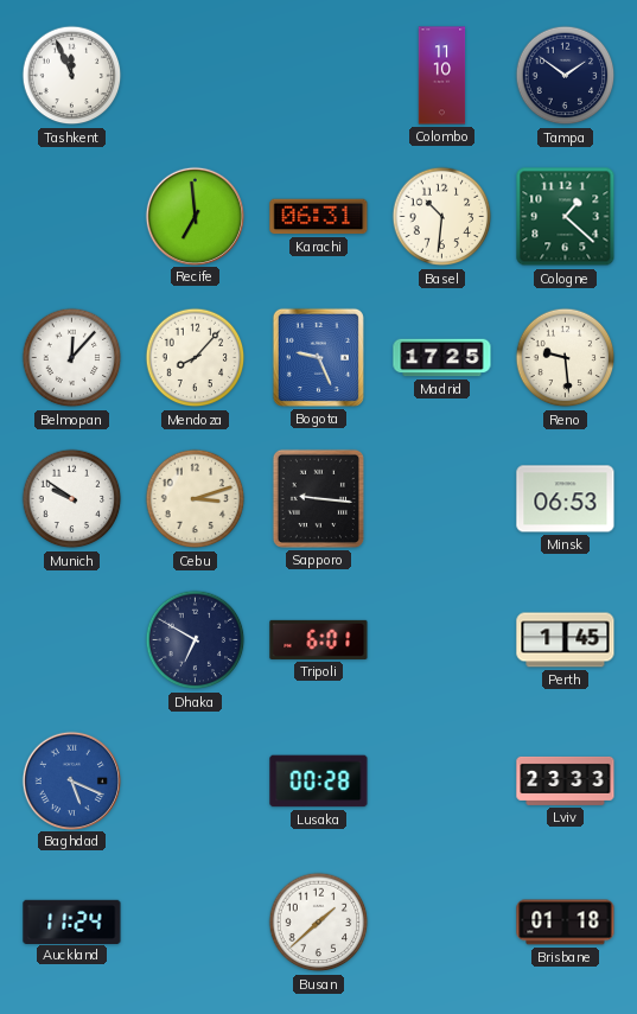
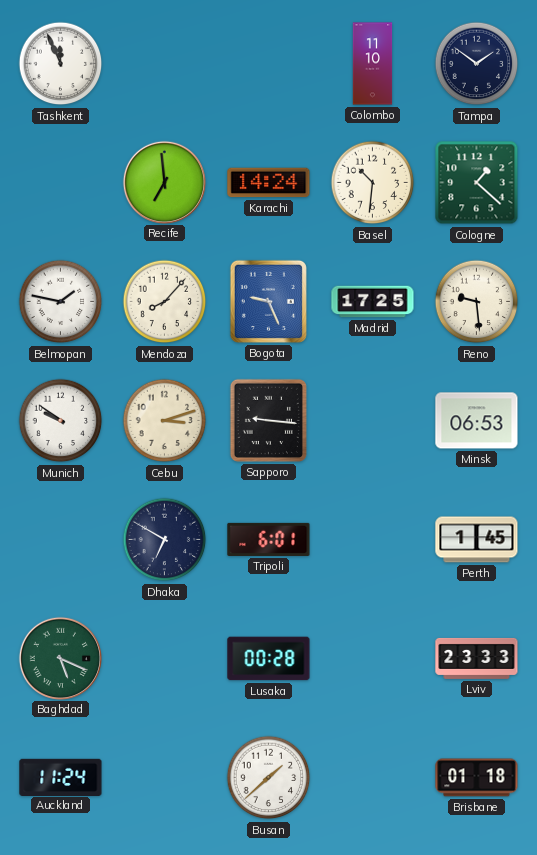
Karachi: 06:31 -> 14:24 (269, 183)
Belmopan: 12:07 -> 1:47 (61, 302)
Baghdad dial: blue -> green (60, 658)
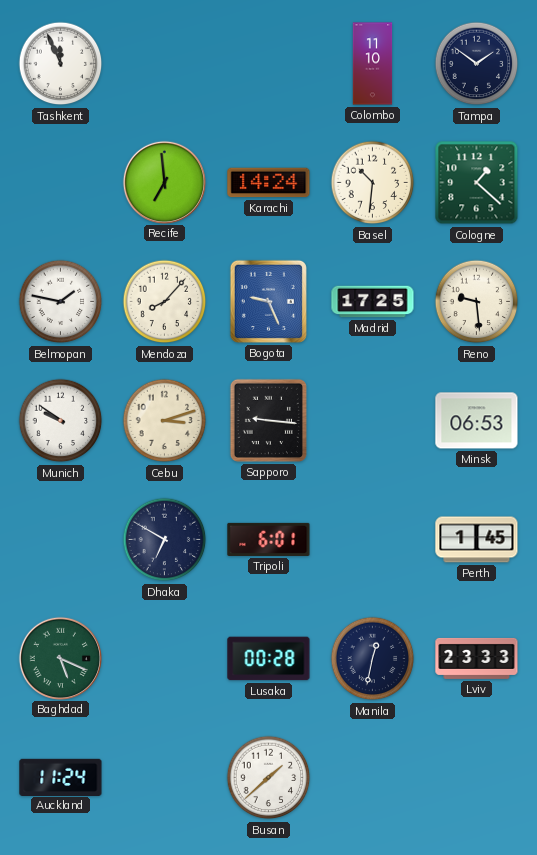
Manila: none -> 12:32 (373, 659)
Brisbane: 01:18 -> none (477, 778)
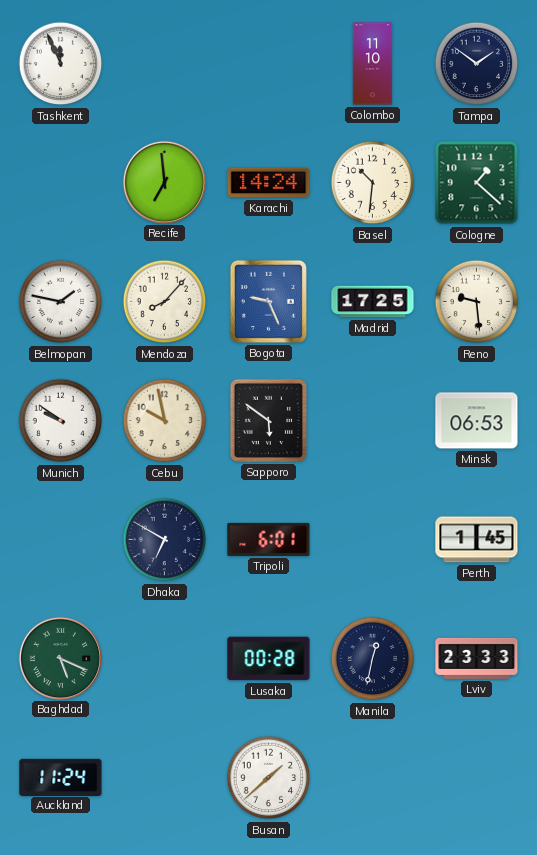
Cebu: 3:12 -> 9:58 (165, 421)
Sapporo: 9:16 -> 5:51 (268, 420)
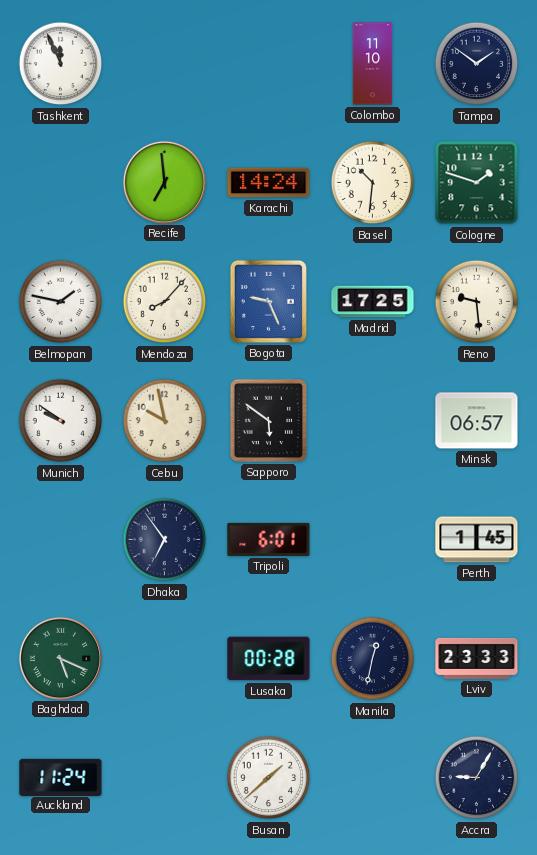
Cologne: 1:22 -> 1:48 (477, 183)
Minsk: 06:53 -> 06:57 (477, 421)
Dhaka: 6:50 -> 6:54 (165, 540)
Accra: none -> 9:05 (477, 778)
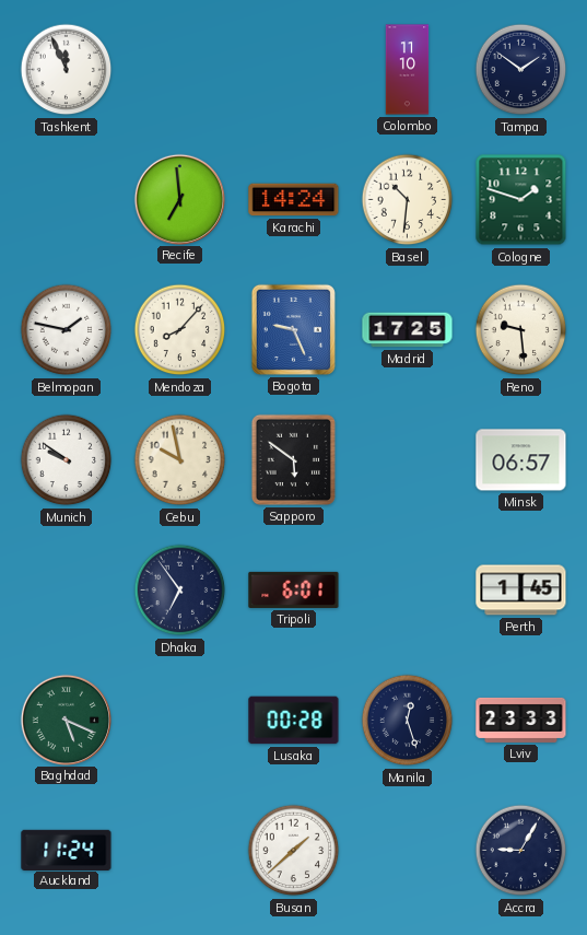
Manila: 12:32 -> 12:27 (408, 721)
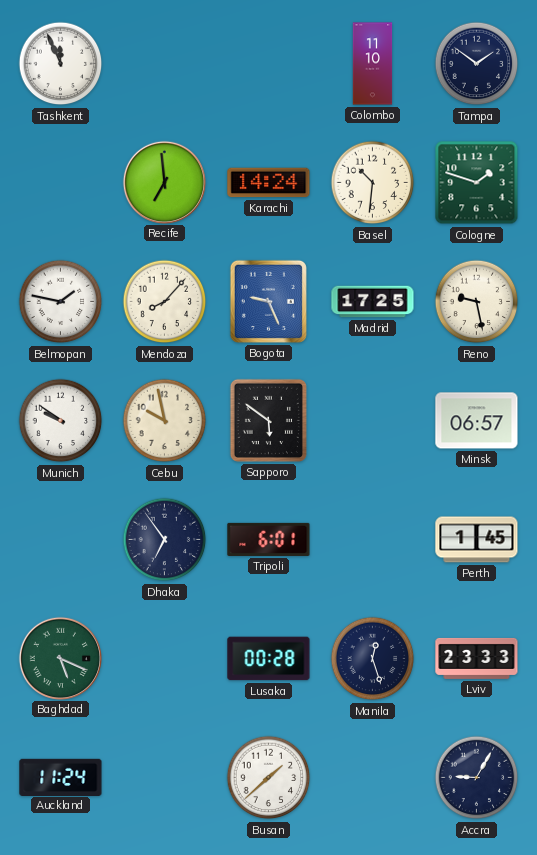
Reno: 9:29 -> 9:28 (477, 302)
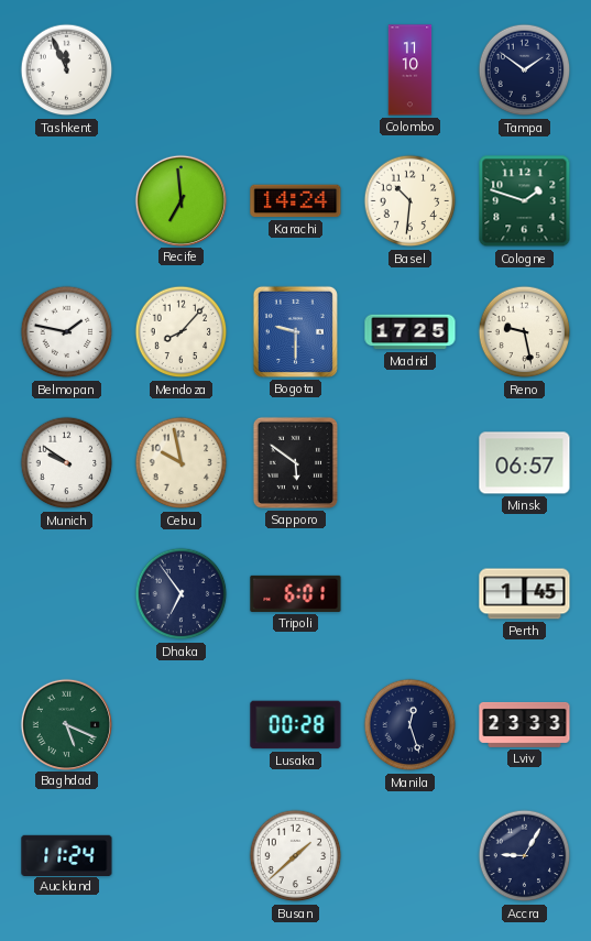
Bogota: 9:26 -> 9:30 (295, 331)
